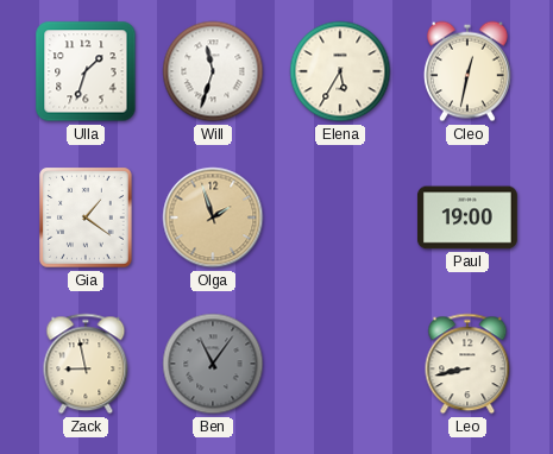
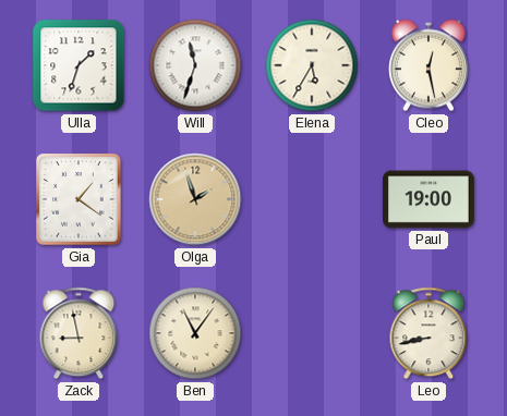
Cleo: 12:32 -> 12:28 (428, 65)
Ben dial: grey -> cream (195, 333)
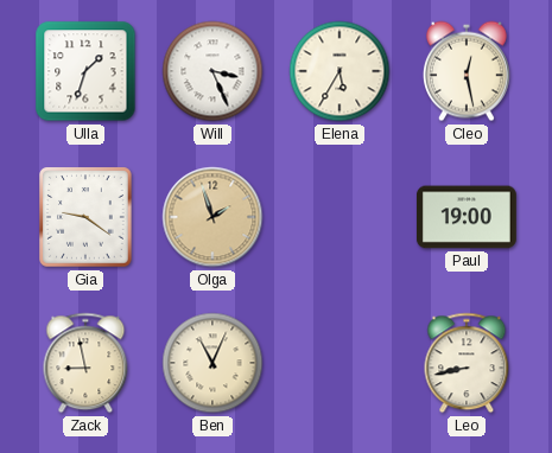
Will: 11:33 -> 3:26 (212, 71)
Gia: 1:21 -> 9:21 (85, 217)
Ben: 11:06 -> 11:04 (212, 363)
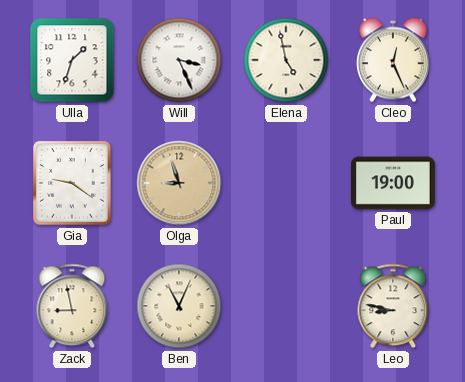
Elena: 5:35 -> 4:58 (286, 60)
Cleo: 12:28 -> 12:26 (393, 60)
Olga: 1:57 -> 8:57 (179, 183)
Leo: 8:43 -> 8:47 (393, 306)
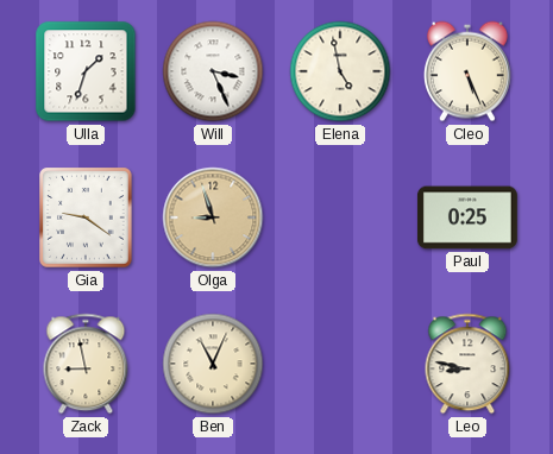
Cleo: 12:26 -> 5:26 (467, 71)
Paul: 19:00 -> 0:25 (467, 217)
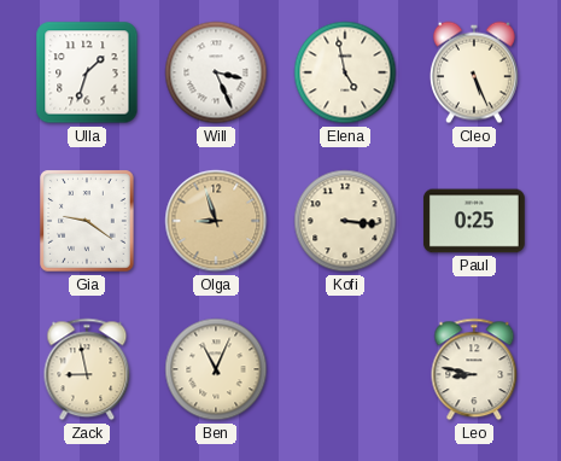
Kofi: none -> 3:16 (345, 221)
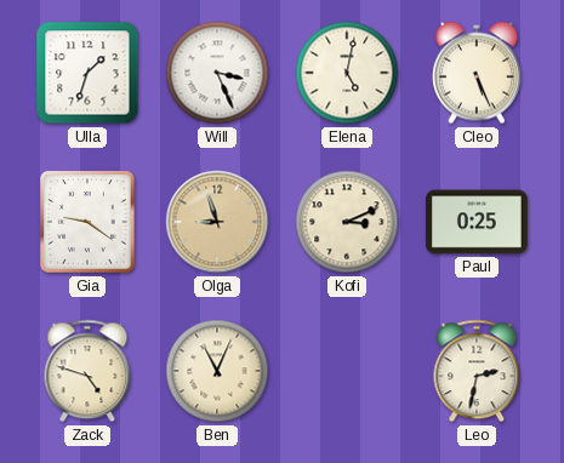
Elena: 4:58 -> 5:02 (347, 73)
Kofi: 3:16 -> 3:11 (347, 222)
Zack: 8:58 -> 4:48 (87, 371)
Leo: 8:47 -> 2:32 (477, 371)
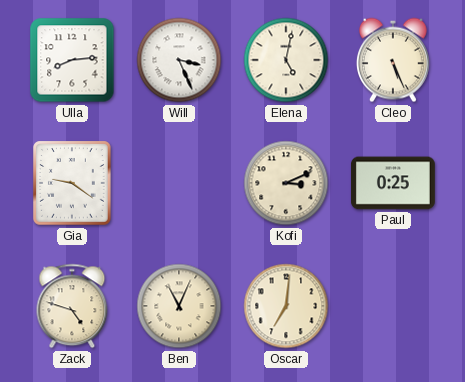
Ulla: 1:33 -> 8:14 (72, 60)
Olga: 8:57 -> none (217, 222)
Oscar: none -> 7:01 (286, 306)
Leo: 2:32 -> none (477, 371)
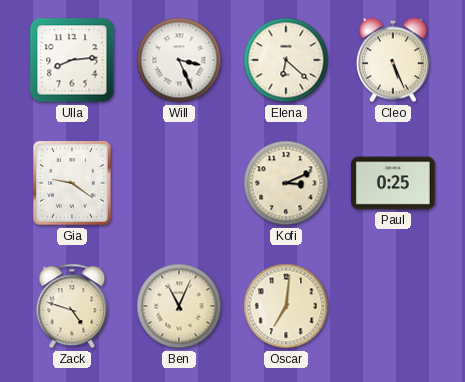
Elena: 5:02 -> 6:22 (286, 60)
